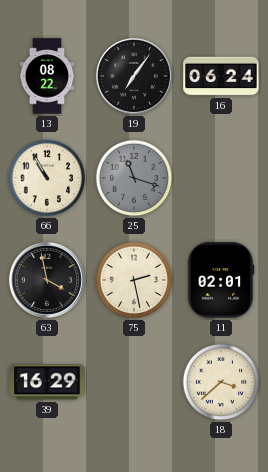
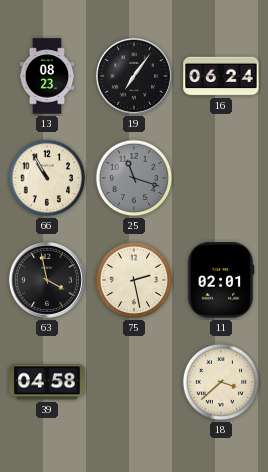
13: 08:22 -> 08:23 (47, 76)
39: 16:29 -> 04:58 (47, 382)
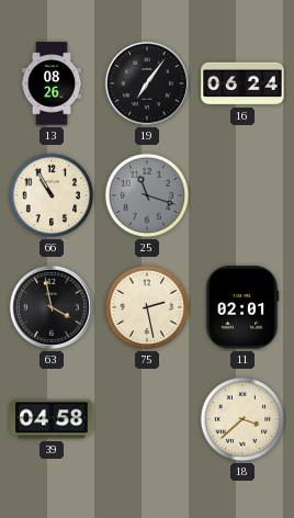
13: 08:23 -> 08:26 (52, 83)
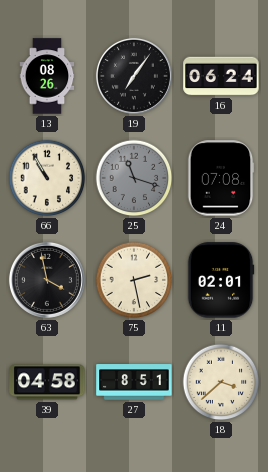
24: none -> 07:08 (221, 178)
27: none -> 8:51 (134, 382)
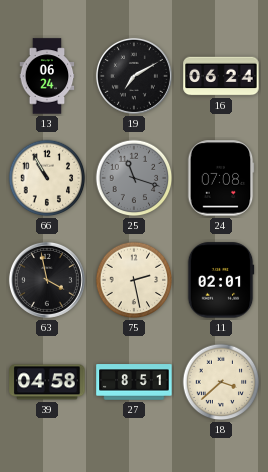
13: 08:26 -> 06:24 (47, 76)
19: 7:06 -> 7:10 (134, 76)
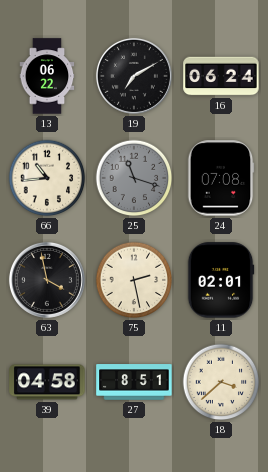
13: 06:24 -> 06:22 (47, 76)
66: 10:55 -> 10:44 (47, 178)
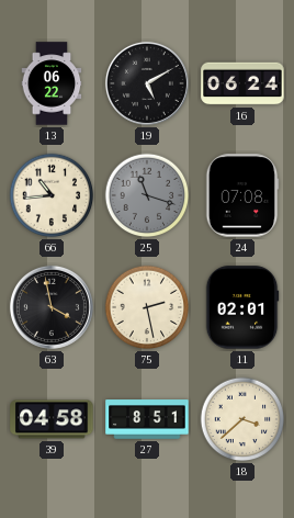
19: 7:10 -> 5:10 (147, 83)
